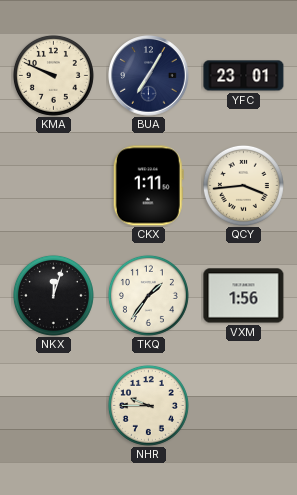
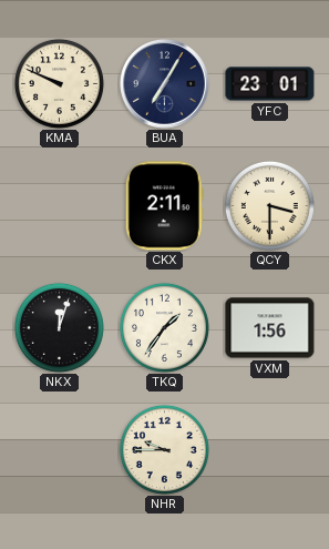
CKX: 1:11 -> 2:11 (164, 206)
QCY: 3:44 -> 3:30 (269, 205)
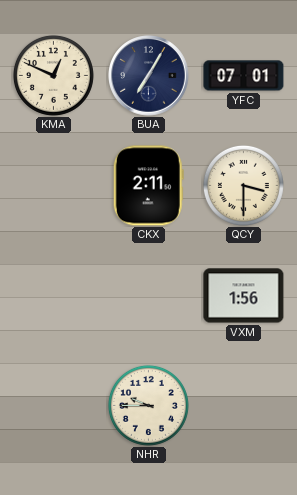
KMA: 9:49 -> 12:49 (53, 75)
YFC: 23:01 -> 07:01 (244, 76)
NKX: 12:03 -> none (59, 327)
TKQ: 1:36 -> none (164, 327)
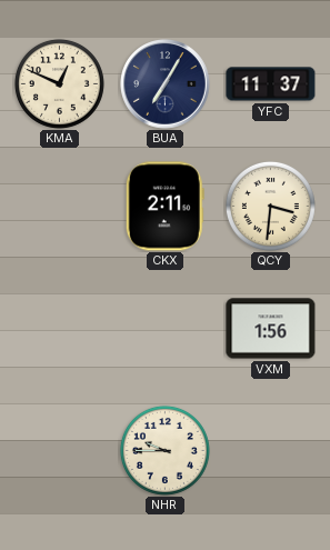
YFC: 07:01 -> 11:37 (271, 84)
QCY: 3:30 -> 3:31 (270, 206)
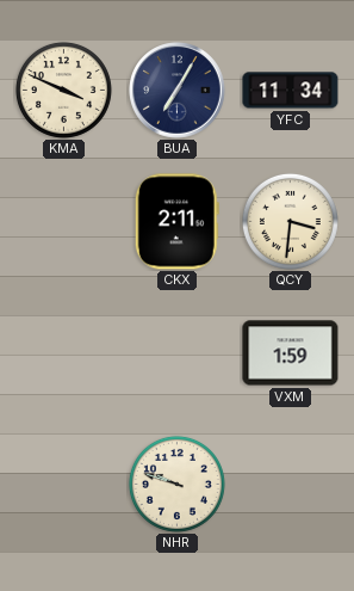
KMA: 12:49 -> 3:49 (63, 90)
YFC: 11:37 -> 11:34 (291, 91)
VXM: 1:56 -> 1:59 (291, 353)
NHR: 9:45 -> 9:48 (176, 484)
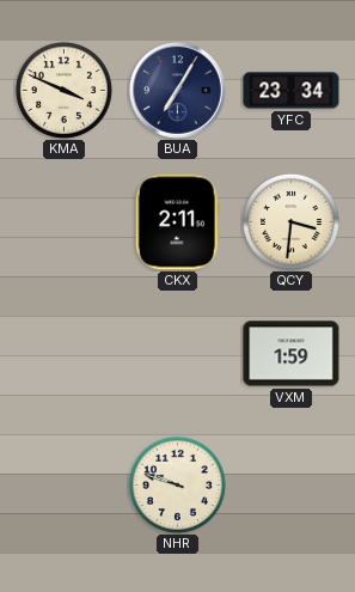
YFC: 11:34 -> 23:34 (292, 91)
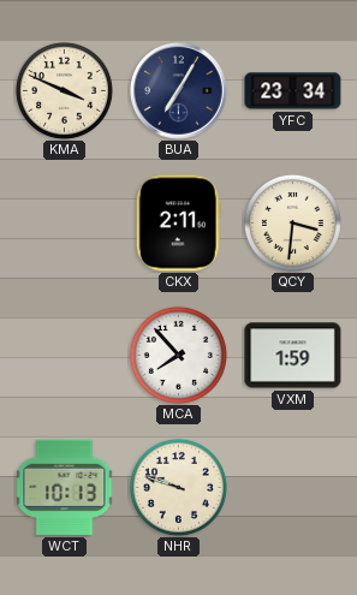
MCA: none -> 7:53 (178, 355)
WCT: none -> 10:13 (65, 487)
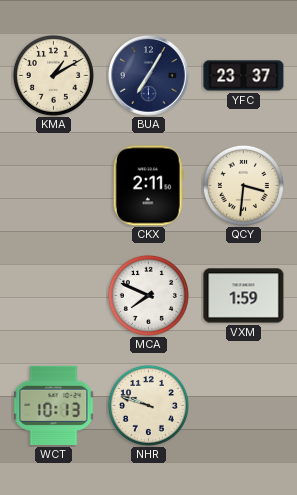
KMA: 3:49 -> 1:10 (53, 75)
YFC: 23:34 -> 23:37 (244, 76)
MCA: 7:53 -> 7:49 (148, 295)
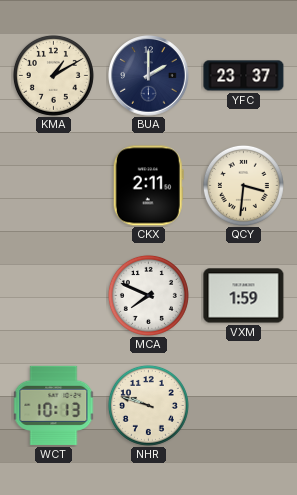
BUA: 7:05 -> 2:00 (149, 76)
